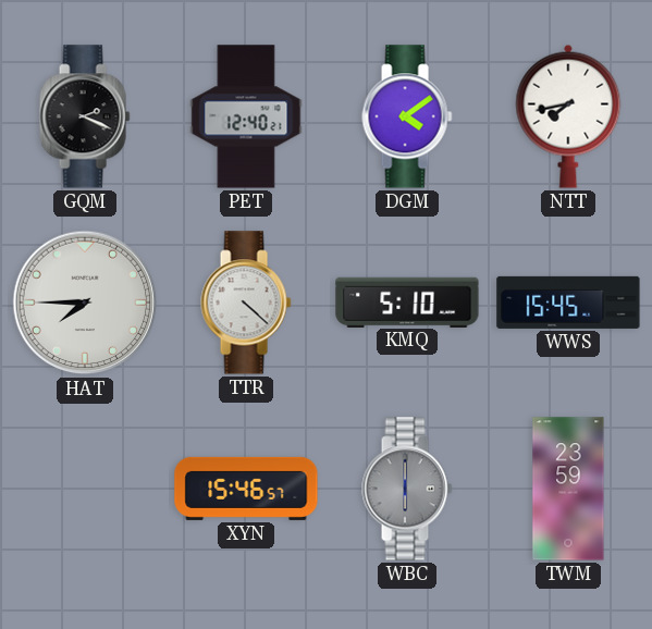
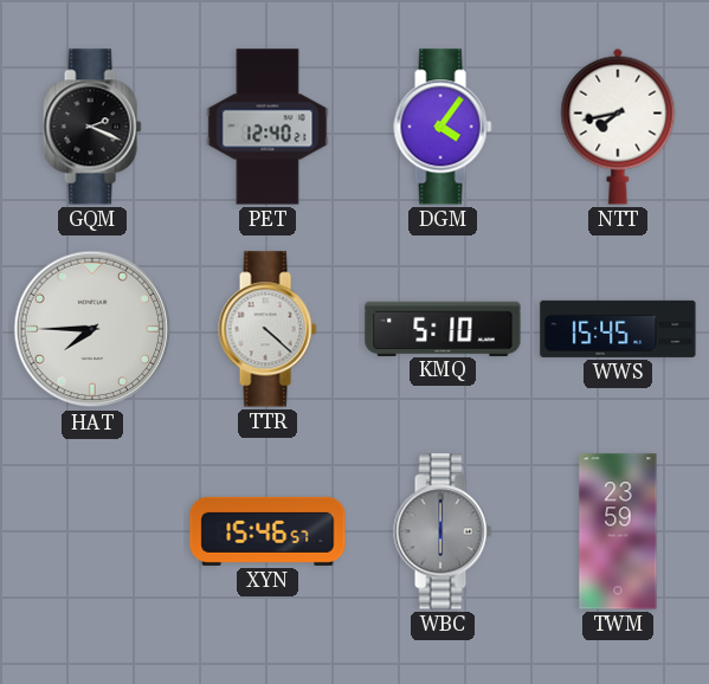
DGM: 4:09 -> 4:06 (443, 127)
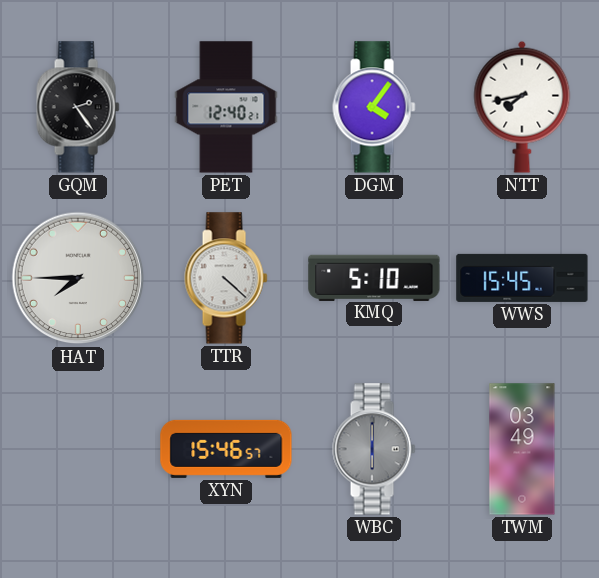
GQM: 2:19 -> 2:24 (78, 107)
TWM: 23:59 -> 03:49 (522, 449)
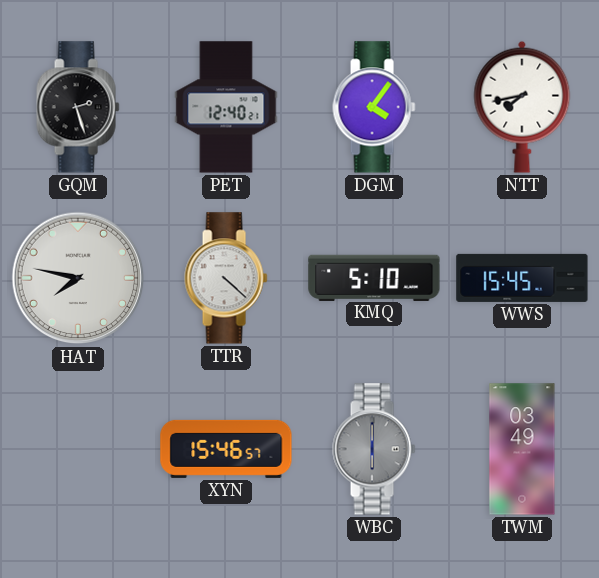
GQM: 2:24 -> 2:27 (78, 107)
HAT: 7:45 -> 7:47 (78, 278)
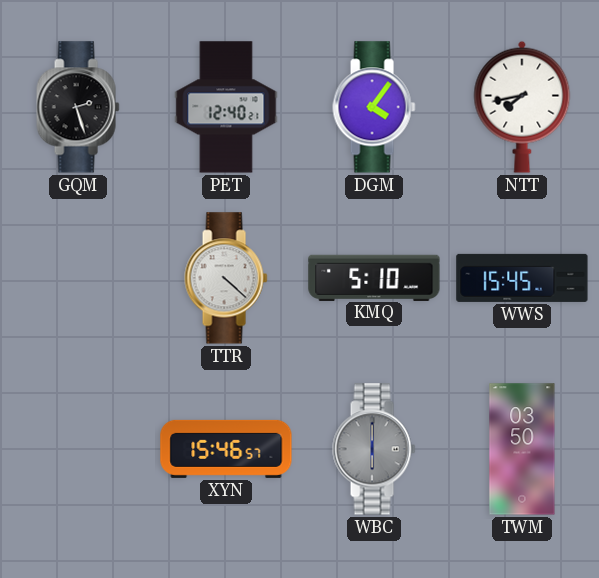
HAT: 7:47 -> none (78, 278)
TWM: 03:49 -> 03:50 (522, 449)
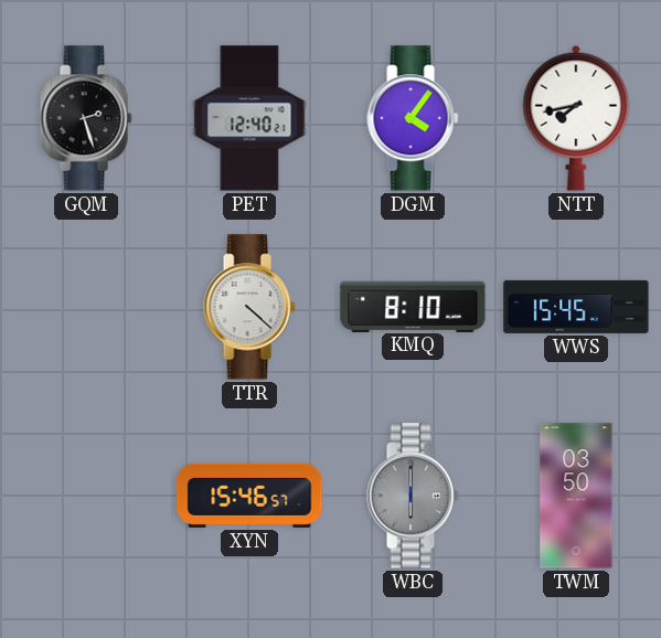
KMQ: 5:10 -> 8:10 (413, 306)
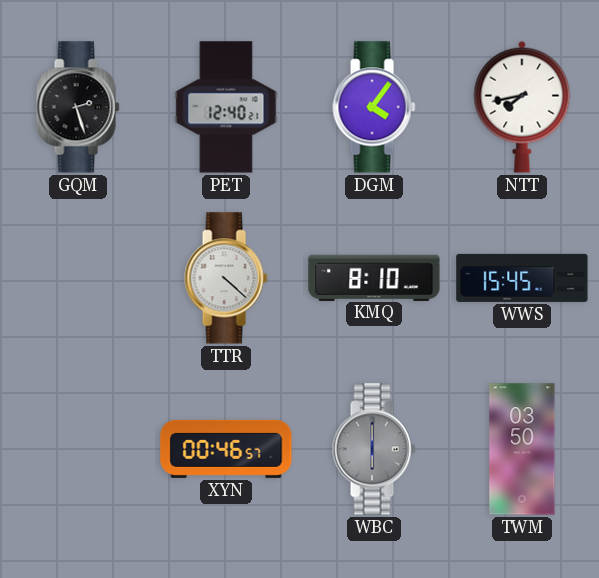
XYN: 15:46 -> 00:46 (226, 449)
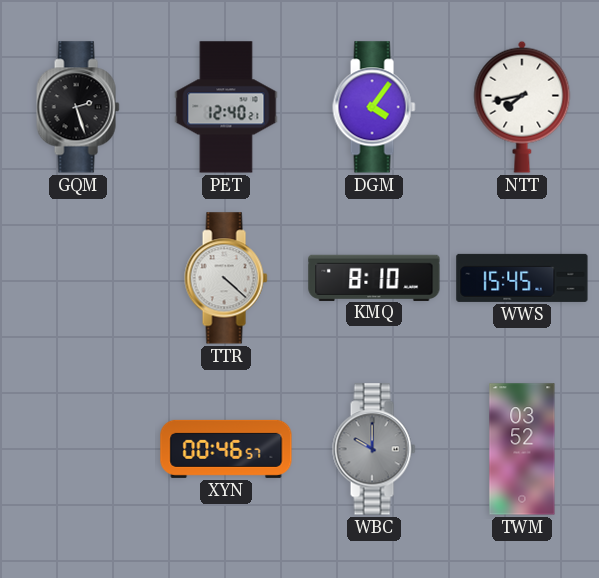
WBC: 6:00 -> 10:00 (374, 449)
TWM: 03:50 -> 03:52 (522, 449)
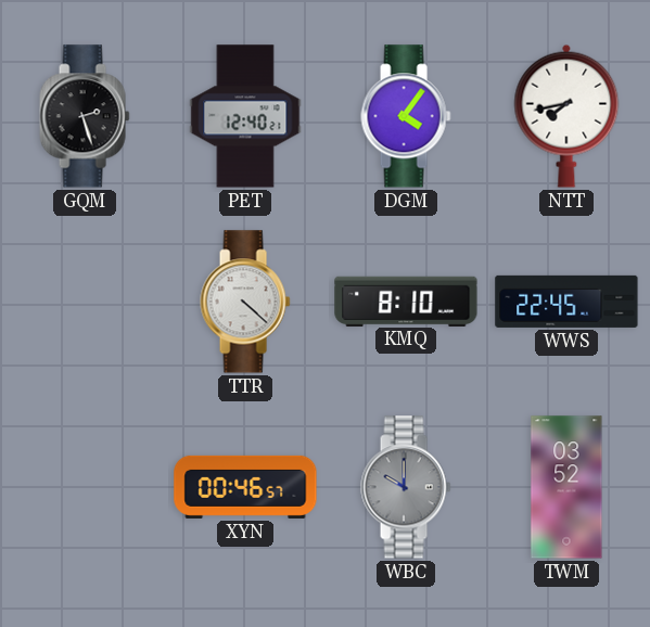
WWS: 15:45 -> 22:45 (566, 302)
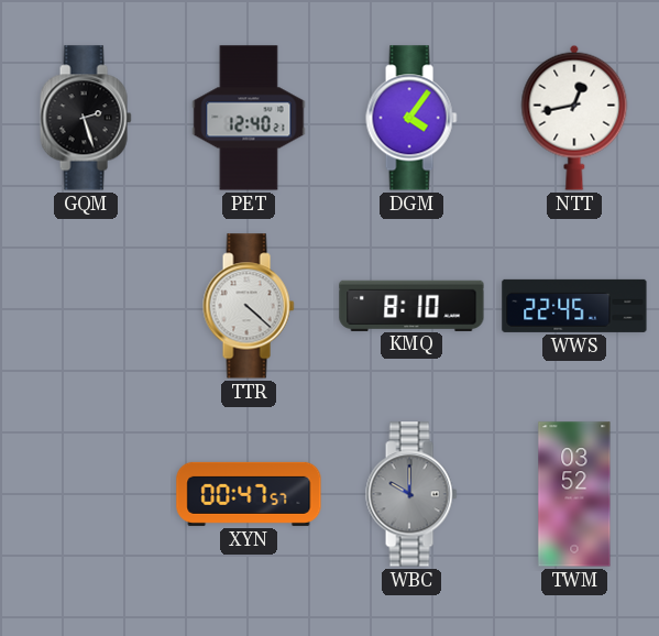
NTT: 7:43 -> 12:43 (574, 118)
XYN: 00:46 -> 00:47 (249, 494)
